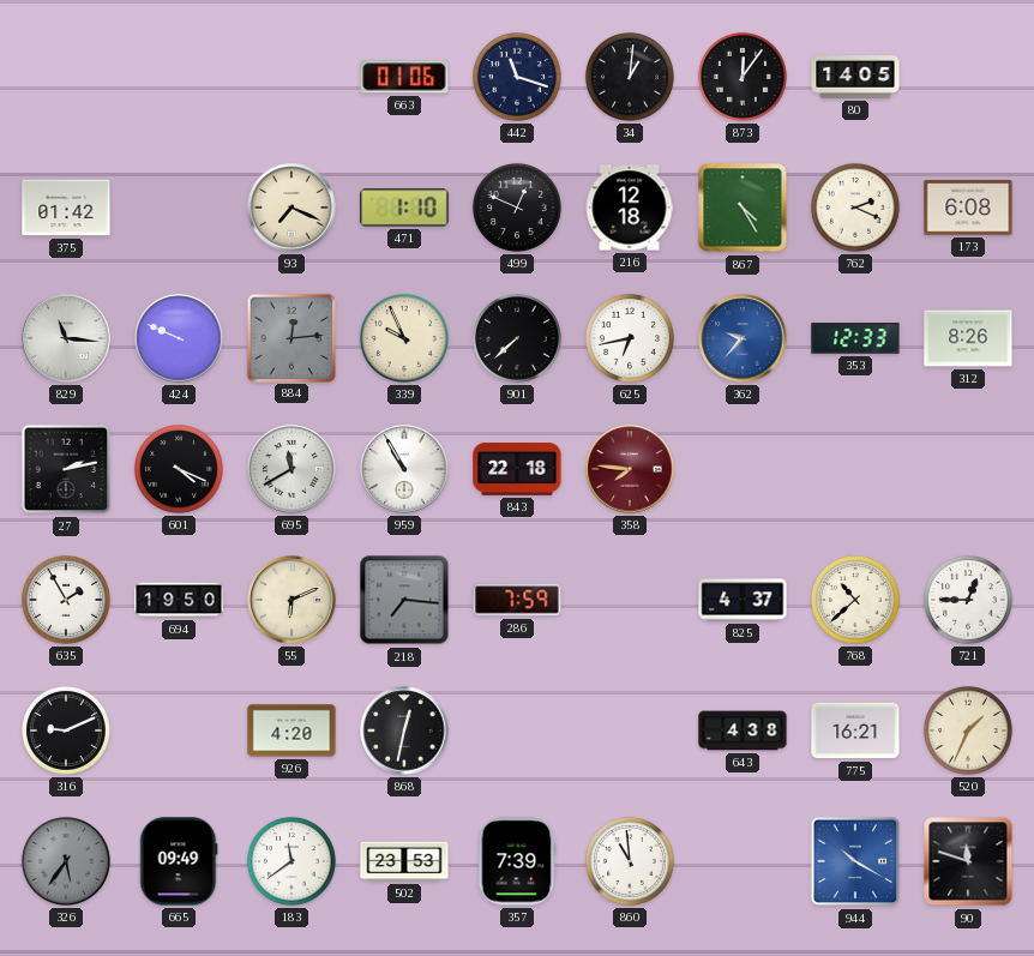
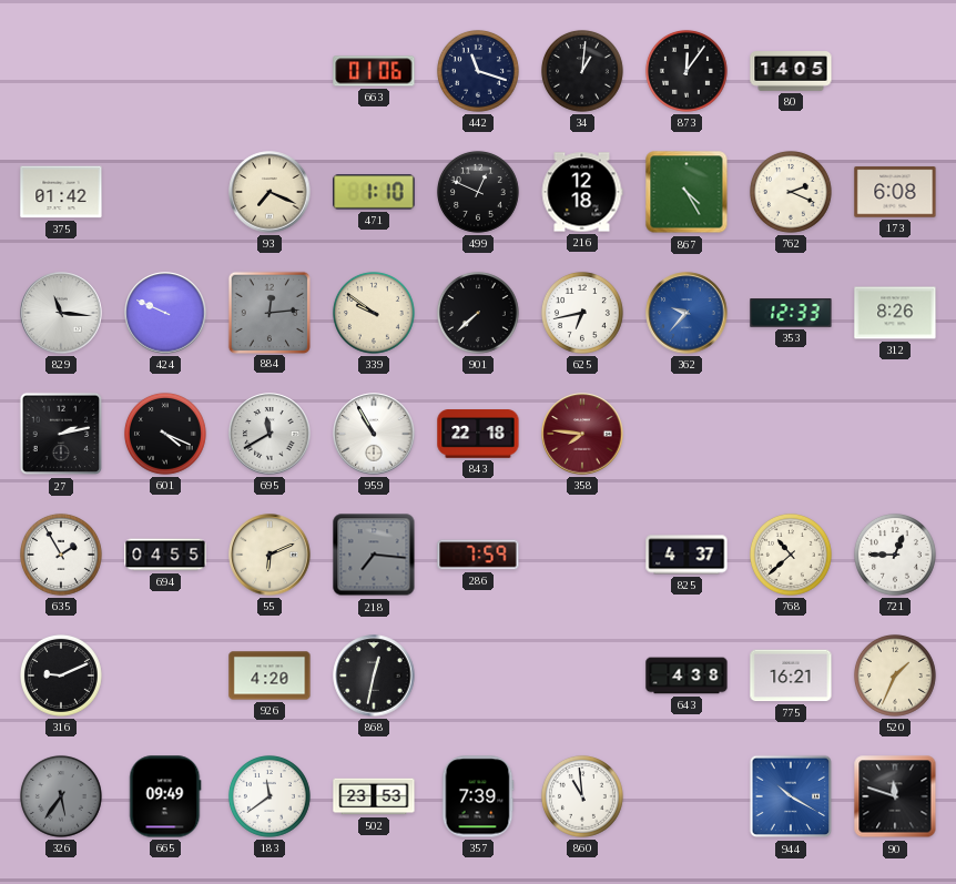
339: 9:56 -> 9:51 (374, 313)
694: 19:50 -> 04:55 (165, 555)
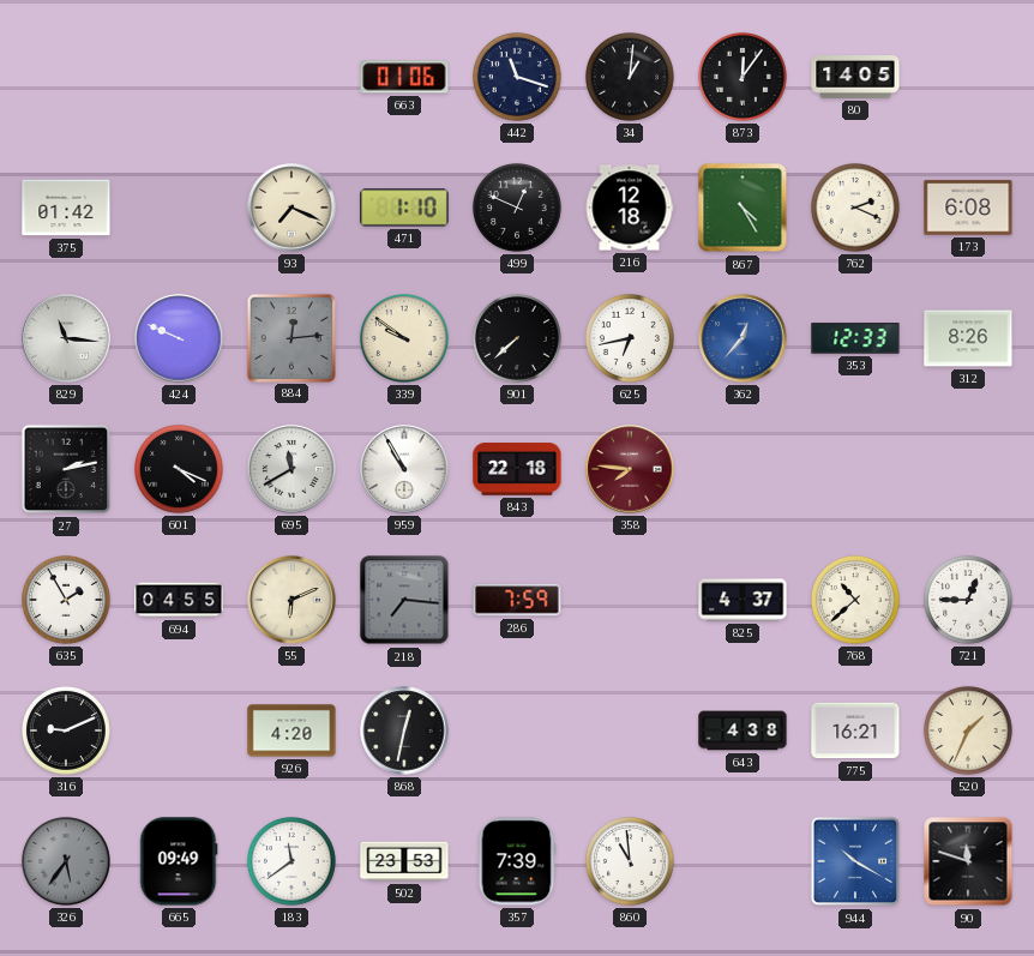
362: 9:37 -> 12:37 (743, 338)
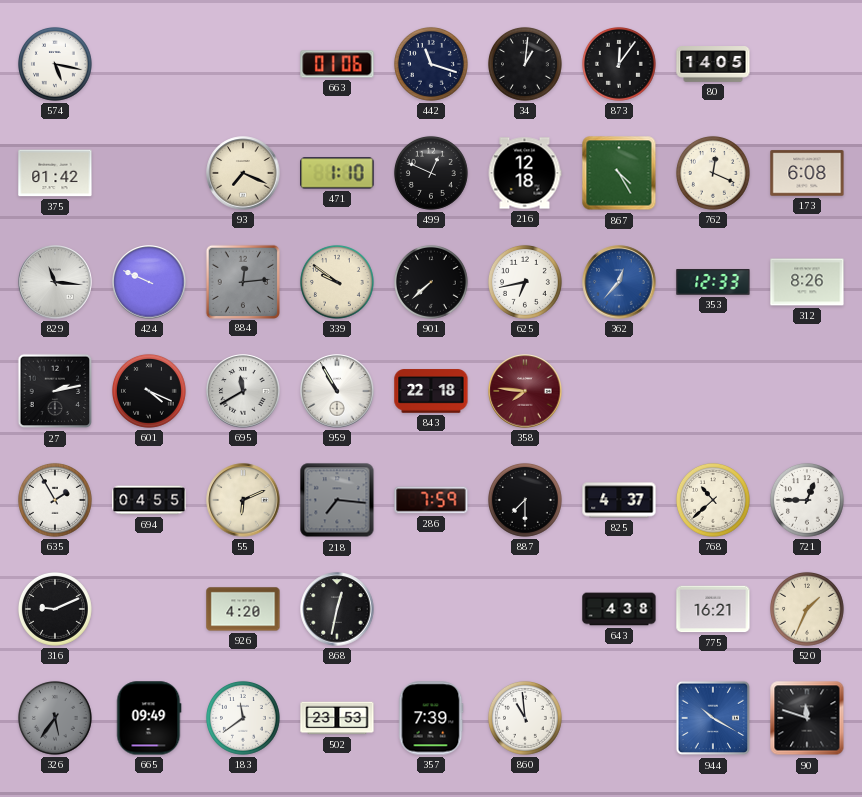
574: none -> 5:17 (55, 64)
762: 2:19 -> 12:19 (713, 173)
887: none -> 7:30 (525, 500)
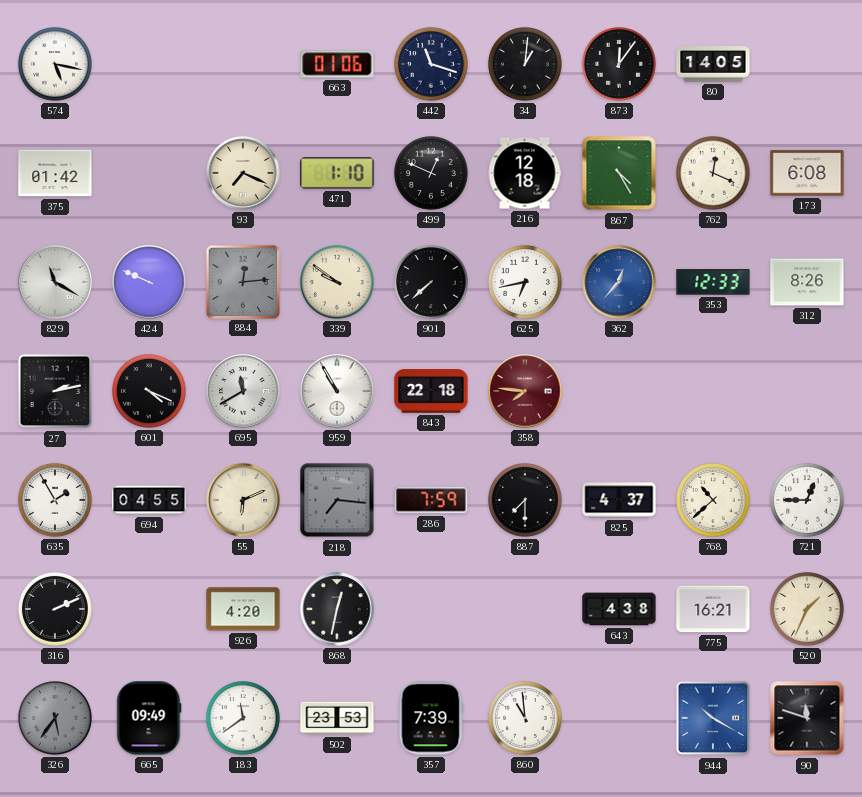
829: 11:16 -> 11:20 (55, 282)
316: 9:11 -> 2:11 (55, 609)
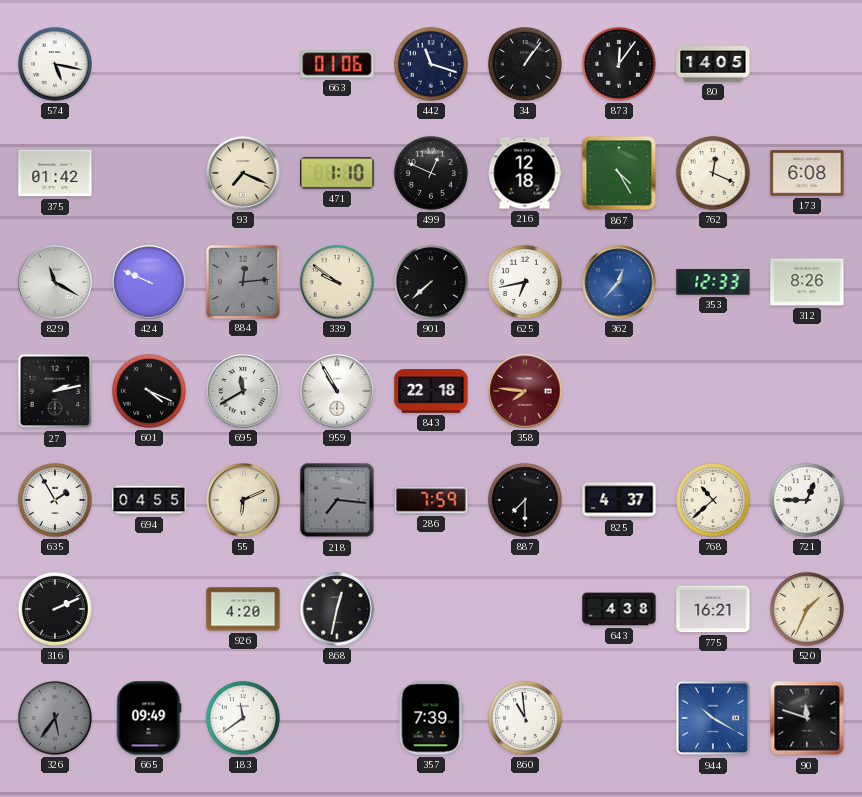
34: 1:01 -> 1:06 (525, 64)
502: 23:53 -> none (337, 718)
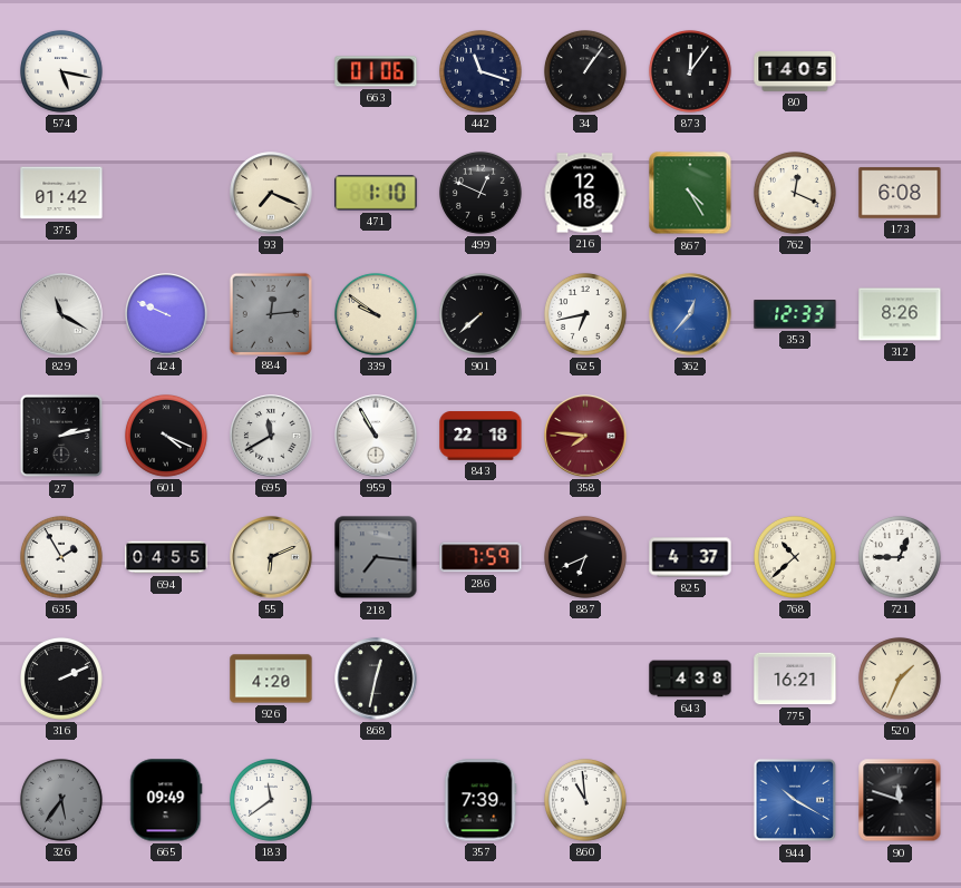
887: 7:30 -> 6:41 (585, 557)
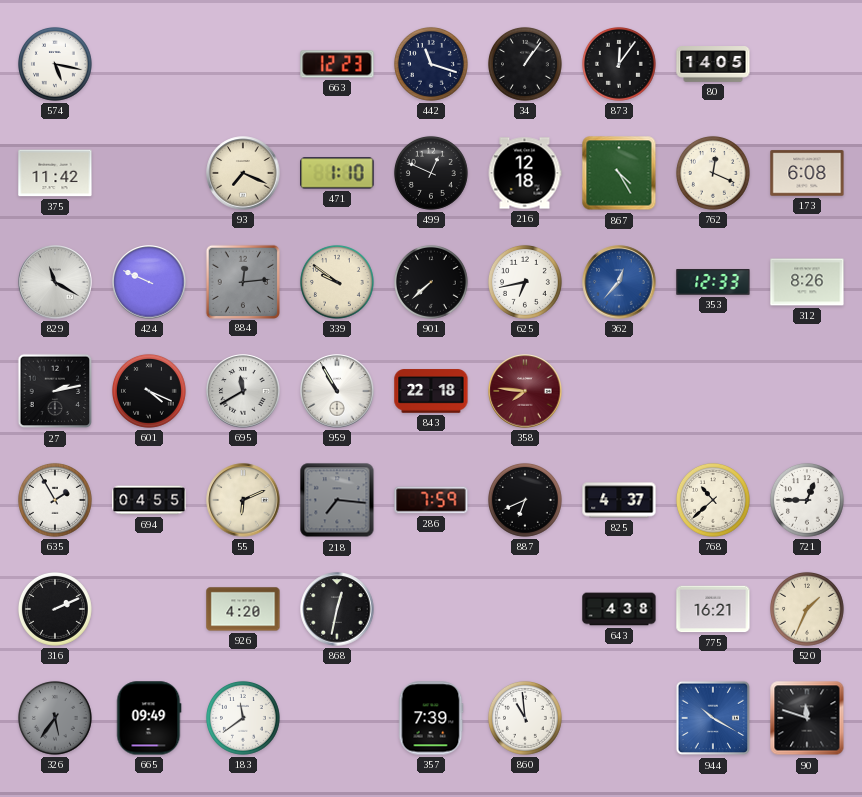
663: 01:06 -> 12:23 (337, 64)
375: 01:42 -> 11:42 (55, 173)
